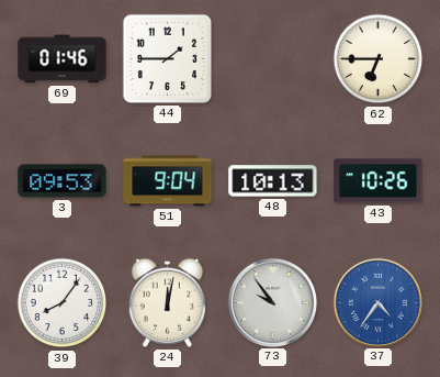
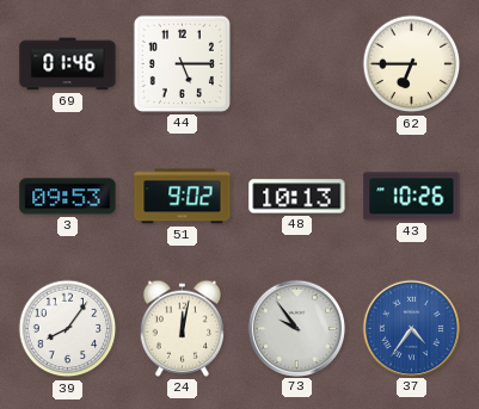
44: 1:45 -> 5:15 (182, 63)
51: 9:04 -> 9:02 (183, 197)
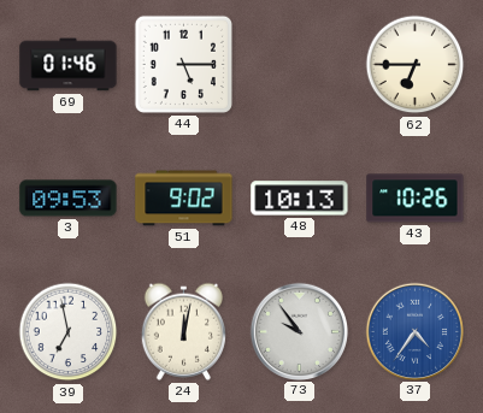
39: 8:06 -> 6:58 (69, 332)
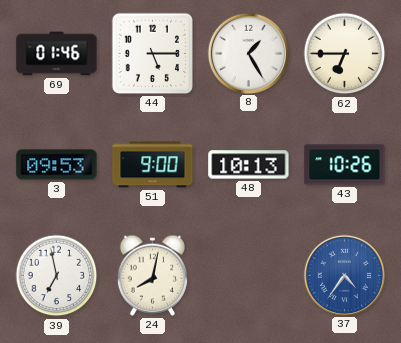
8: none -> 1:25 (248, 53)
51: 9:02 -> 9:00 (153, 165)
24: 12:02 -> 8:02 (152, 275)
73: 9:54 -> none (299, 331)
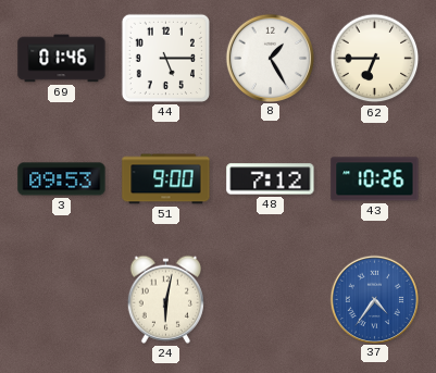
48: 10:13 -> 7:12 (271, 179)
39: 6:58 -> none (57, 276)
24: 8:02 -> 6:02 (165, 299)
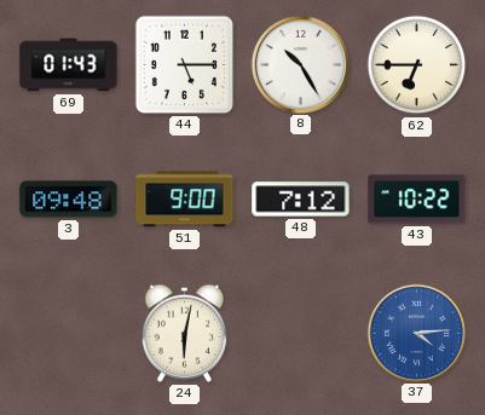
69: 01:46 -> 01:43 (69, 65)
8: 1:25 -> 10:25 (300, 64)
3: 09:53 -> 09:48 (69, 200)
43: 10:26 -> 10:22 (417, 200)
37: 4:36 -> 4:14 (416, 333)
